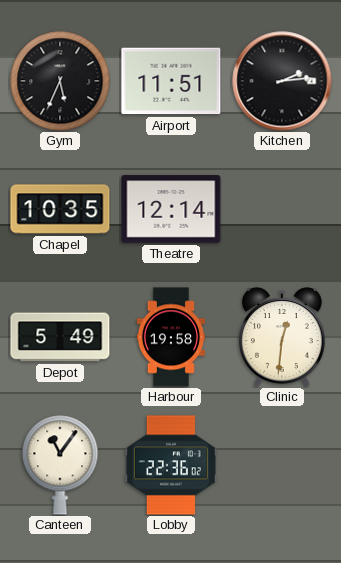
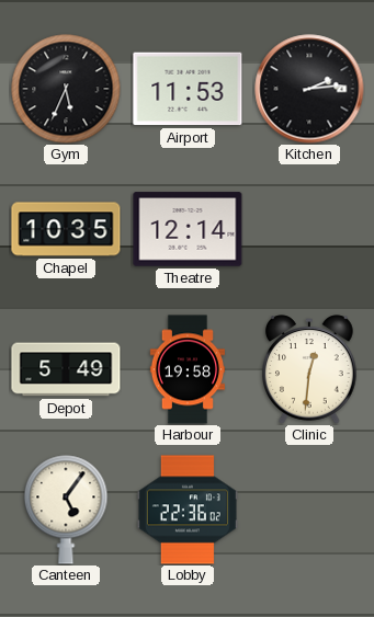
Airport: 11:51 -> 11:53 (188, 89)
Canteen: 11:06 -> 5:06 (66, 510)
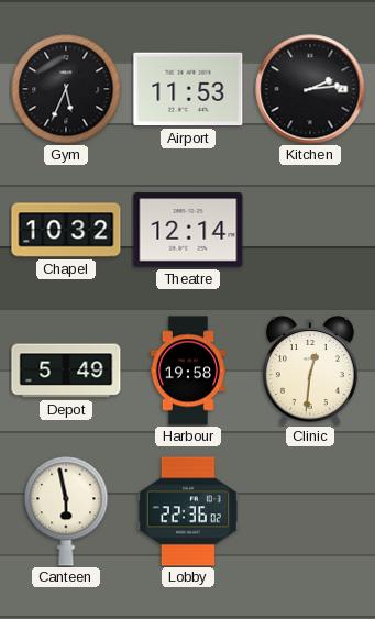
Chapel: 10:35 -> 10:32 (66, 230)
Canteen: 5:06 -> 5:58 (66, 511)
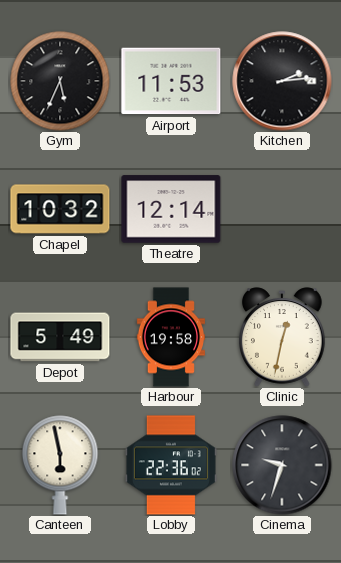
Clinic: 12:31 -> 12:32 (283, 337)
Cinema: none -> 9:33 (282, 465)
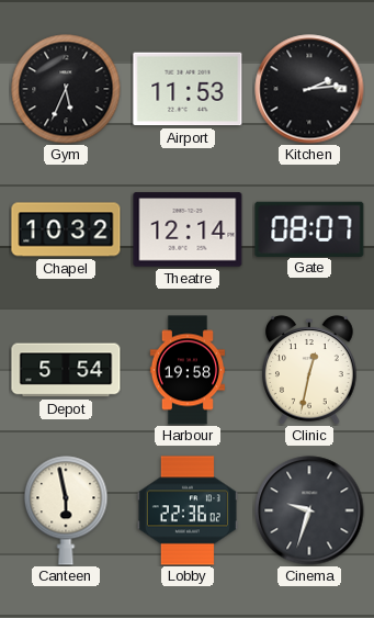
Gate: none -> 08:07 (309, 228)
Depot: 5:49 -> 5:54 (66, 370)
